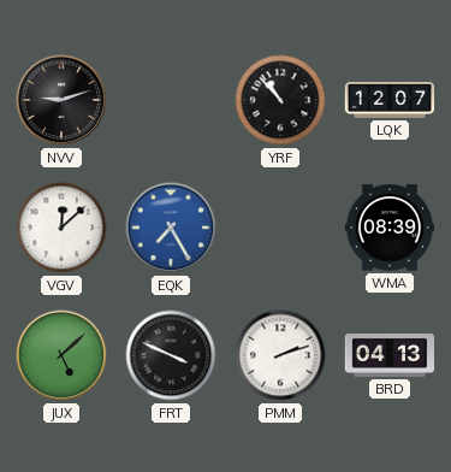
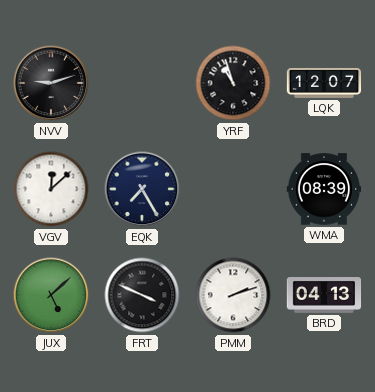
YRF: 10:53 -> 10:57 (233, 83)
EQK dial: blue -> navy (142, 189)
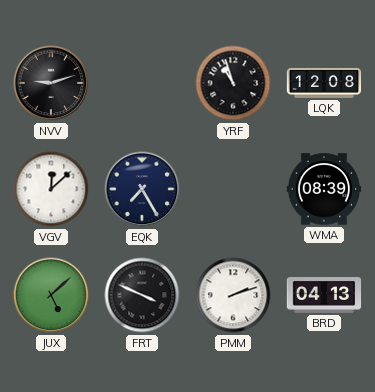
LQK: 12:07 -> 12:08 (324, 83)
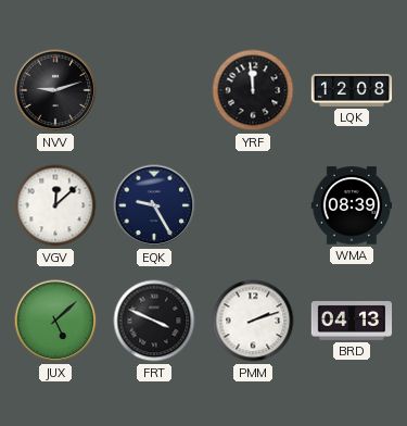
YRF: 10:57 -> 11:59 (253, 90)
EQK: 7:25 -> 9:25 (154, 205)
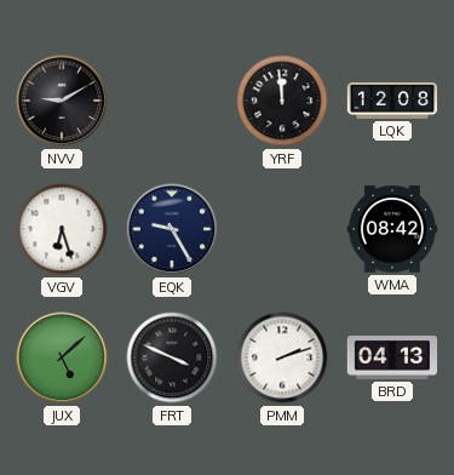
NVV: 9:12 -> 9:10 (62, 101)
VGV: 12:08 -> 6:27 (62, 229)
WMA: 08:39 -> 08:42 (392, 229)
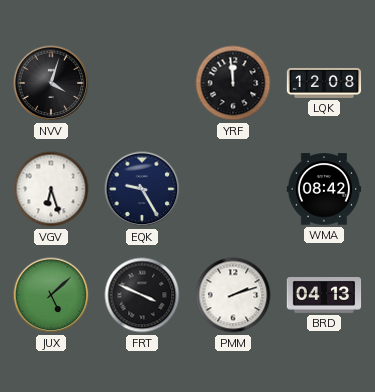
NVV: 9:10 -> 4:03 (51, 83)
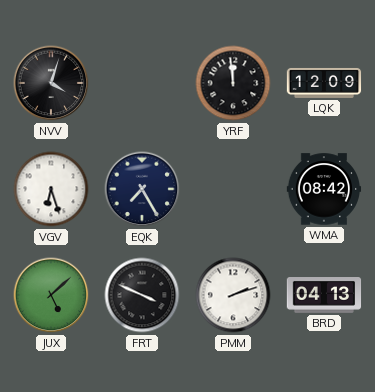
LQK: 12:08 -> 12:09 (324, 83)
EQK: 9:25 -> 7:25 (142, 189)
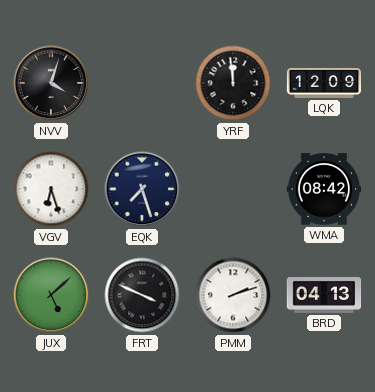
EQK: 7:25 -> 7:27 (142, 189)
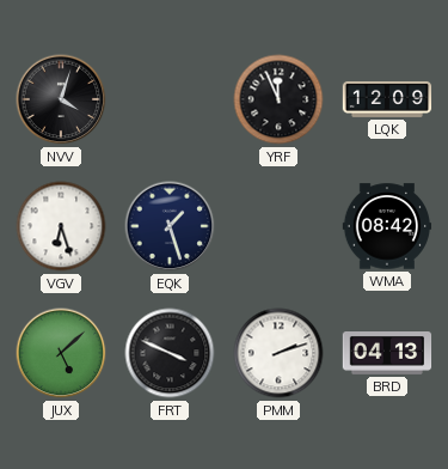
YRF: 11:59 -> 11:56 (278, 99)
EQK: 7:27 -> 1:27 (170, 226)
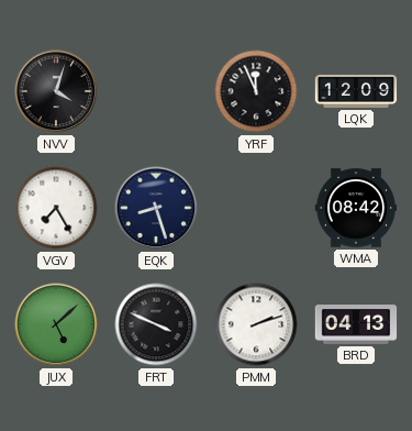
VGV: 6:27 -> 7:25 (56, 208)
EQK: 1:27 -> 8:27 (156, 208)
